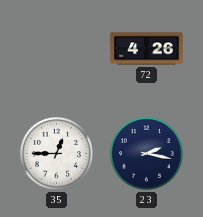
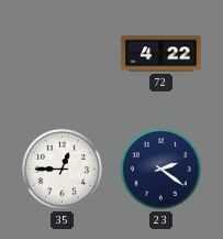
72: 4:26 -> 4:22 (161, 54)
23: 2:17 -> 2:21 (160, 169)
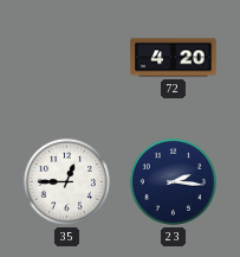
72: 4:22 -> 4:20 (174, 58)
23: 2:21 -> 2:16 (173, 181)
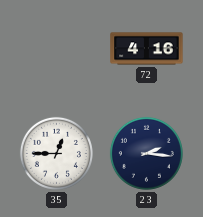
72: 4:20 -> 4:16 (147, 49)
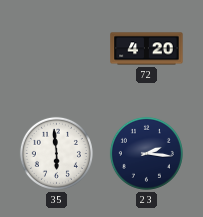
72: 4:16 -> 4:20 (147, 49)
35: 12:45 -> 5:59 (56, 153)
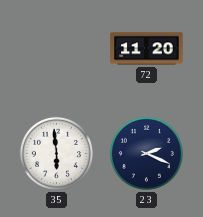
72: 4:20 -> 11:20 (147, 49)
23: 2:16 -> 2:19 (146, 153)
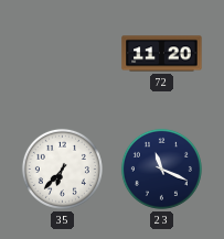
35: 5:59 -> 6:37 (62, 169)
23: 2:19 -> 11:19 (161, 169)
